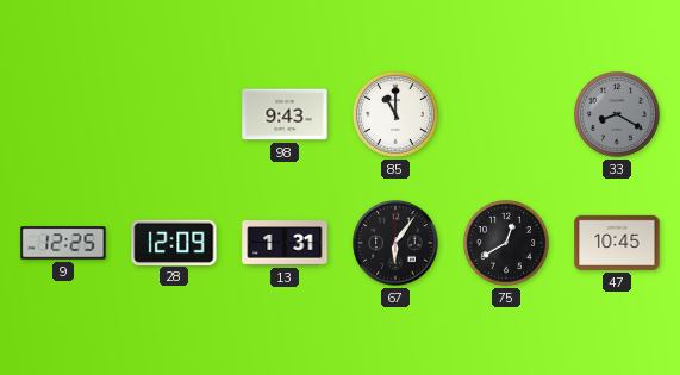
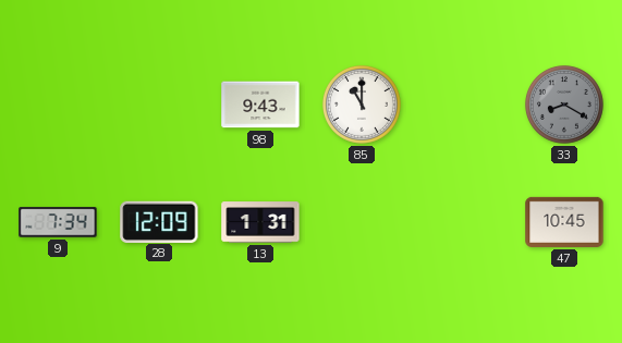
9: 12:25 -> 7:34 (58, 222)
67: 6:06 -> none (395, 243)
75: 12:40 -> none (506, 243)
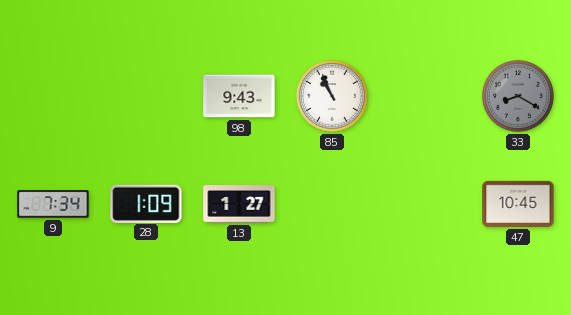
85: 11:00 -> 10:56 (332, 96)
28: 12:09 -> 1:09 (146, 203)
13: 1:31 -> 1:27 (239, 204)
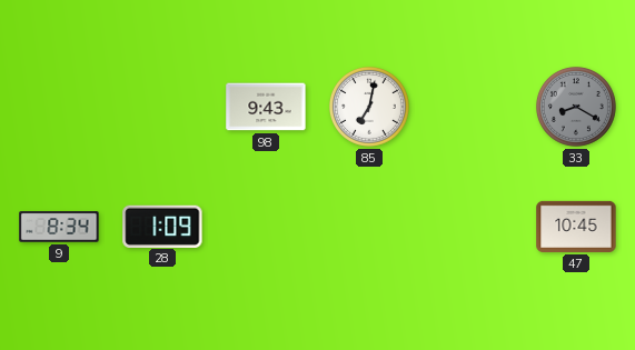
85: 10:56 -> 7:02 (369, 107)
9: 7:34 -> 8:34 (59, 227)
13: 1:27 -> none (239, 204)
